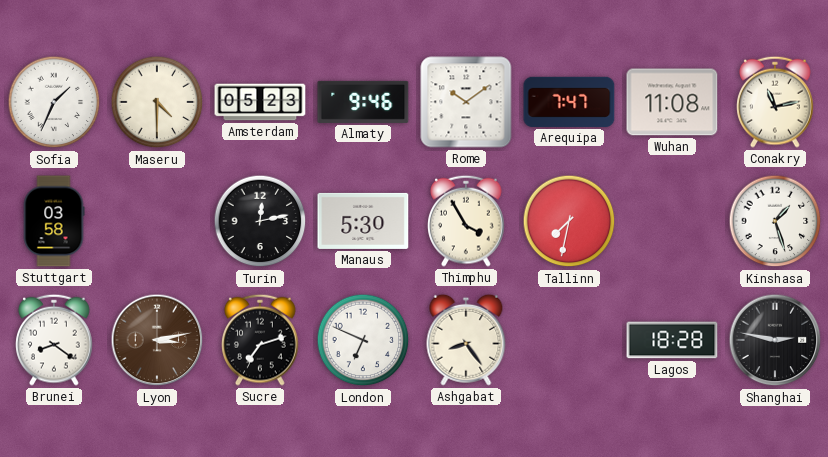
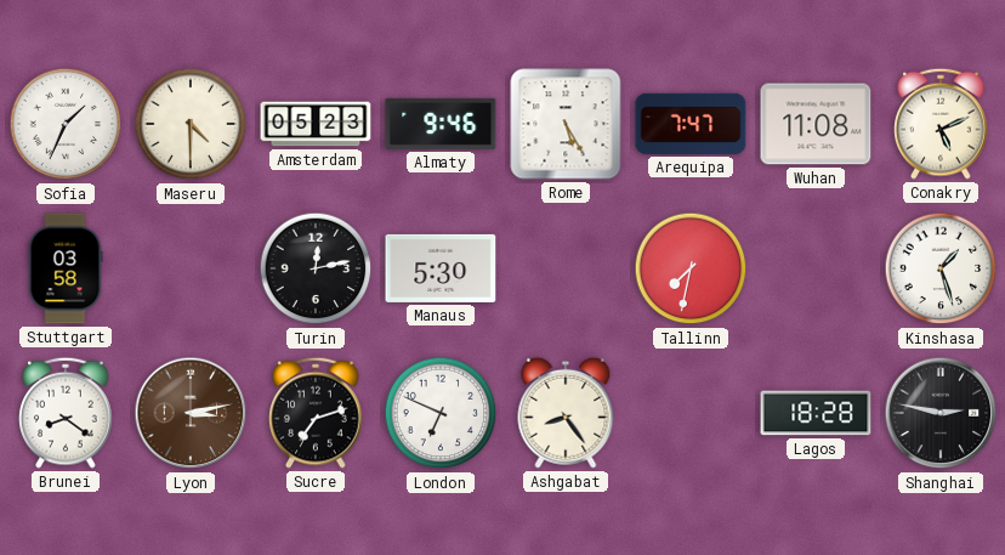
Rome: 10:09 -> 5:25 (566, 124)
Conakry: 11:13 -> 5:11 (941, 124)
Thimphu: 3:55 -> none (466, 221)
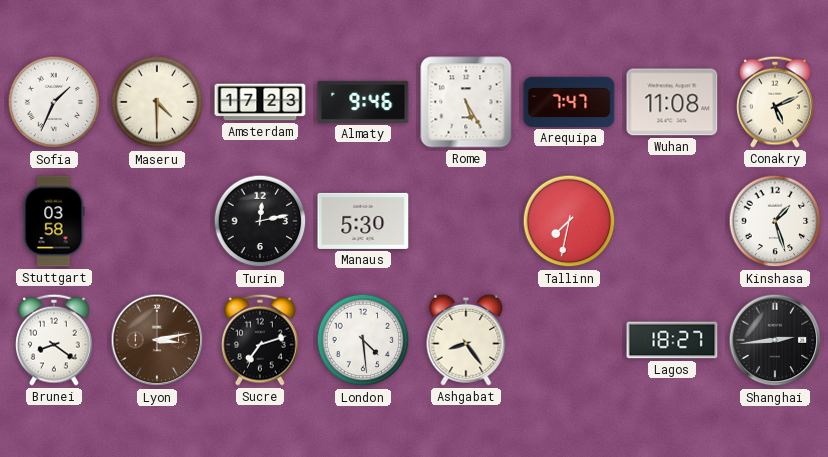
Amsterdam: 05:23 -> 17:23 (260, 102)
London: 6:49 -> 4:29 (363, 340)
Lagos: 18:28 -> 18:27 (672, 340)
Shanghai: 2:47 -> 2:44 (775, 340)
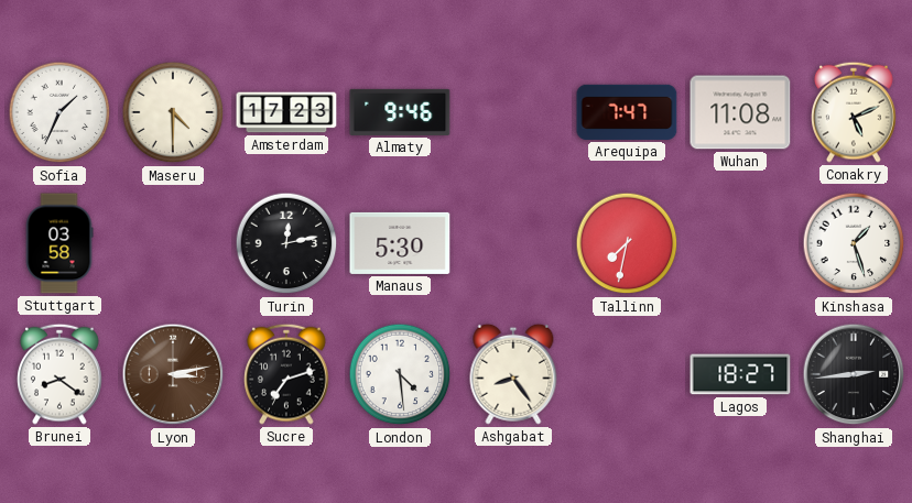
Rome: 5:25 -> none (466, 102)
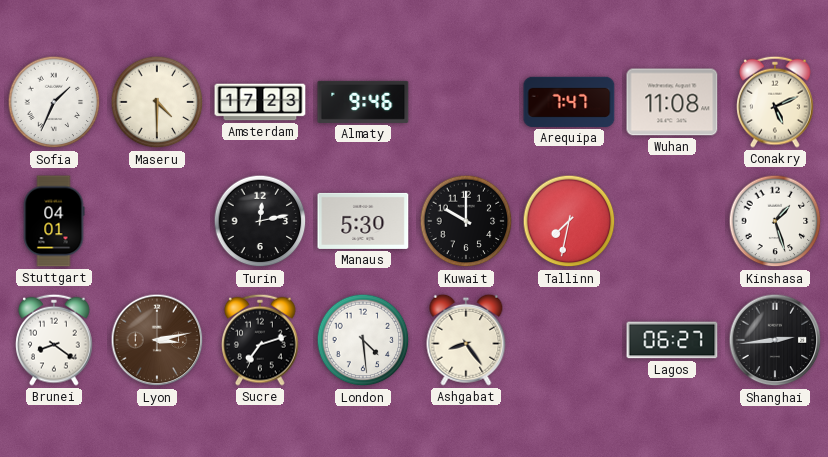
Stuttgart: 03:58 -> 04:01 (54, 221)
Kuwait: none -> 10:00 (466, 221)
Lagos: 18:27 -> 06:27 (672, 340)
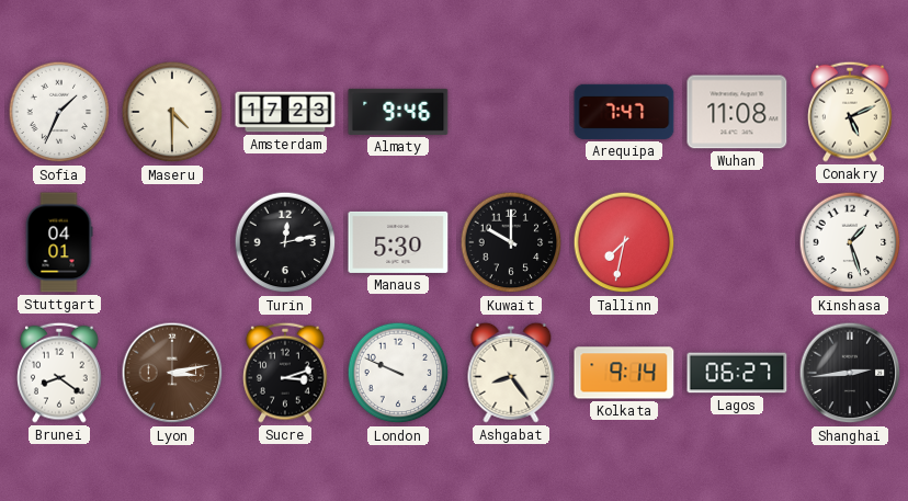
Sucre: 7:12 -> 3:12 (285, 373)
London: 4:29 -> 9:49 (398, 373)
Kolkata: none -> 9:14 (624, 373)
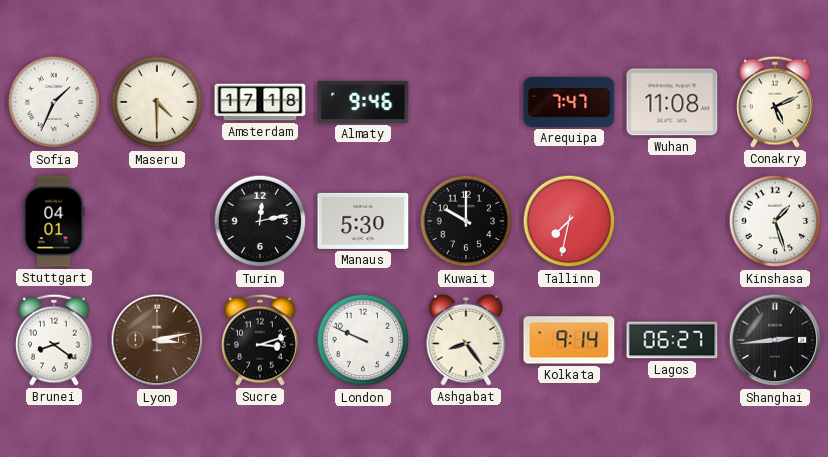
Amsterdam: 17:23 -> 17:18 (260, 102)
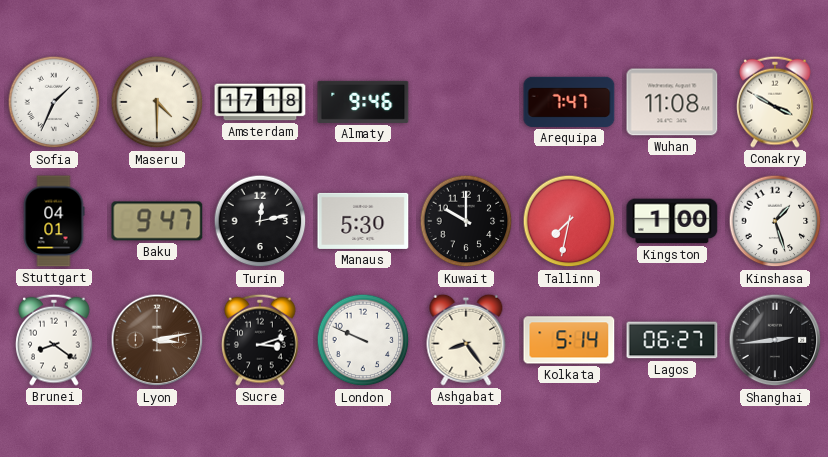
Conakry: 5:11 -> 3:50 (775, 102)
Baku: none -> 9:47 (157, 221)
Kingston: none -> 1:00 (672, 221)
Kolkata: 9:14 -> 5:14 (569, 340)
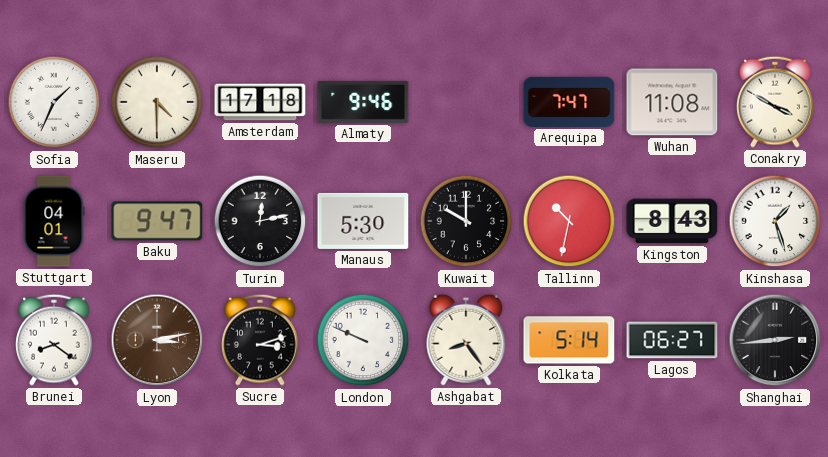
Tallinn: 7:32 -> 10:32 (569, 221)
Kingston: 1:00 -> 8:43 (672, 221)
